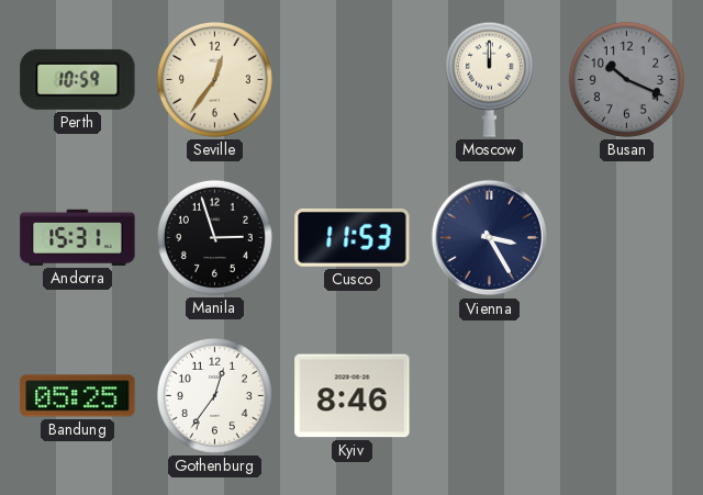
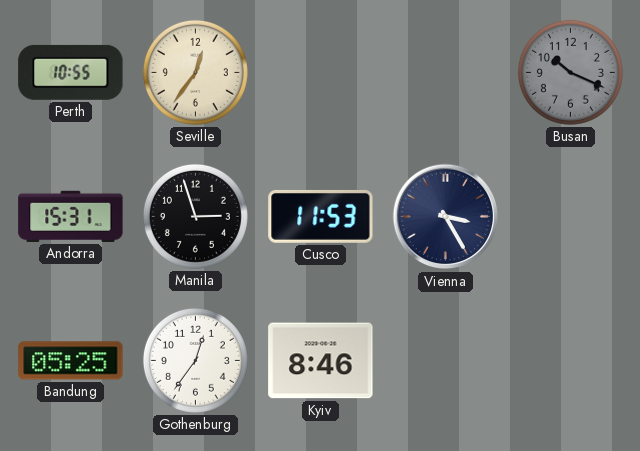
Perth: 10:59 -> 10:55 (71, 72)
Moscow: 12:00 -> none (489, 79)
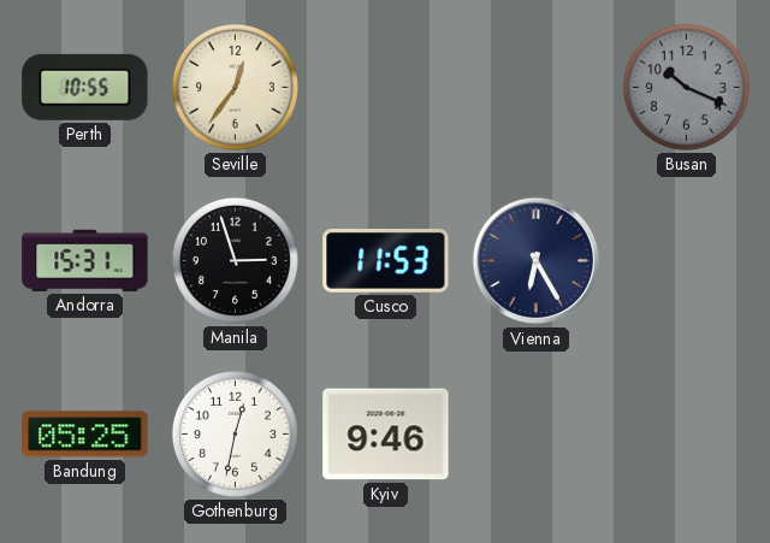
Vienna: 3:25 -> 6:25 (537, 261)
Gothenburg: 12:36 -> 12:32 (235, 433)
Kyiv: 8:46 -> 9:46 (386, 435)
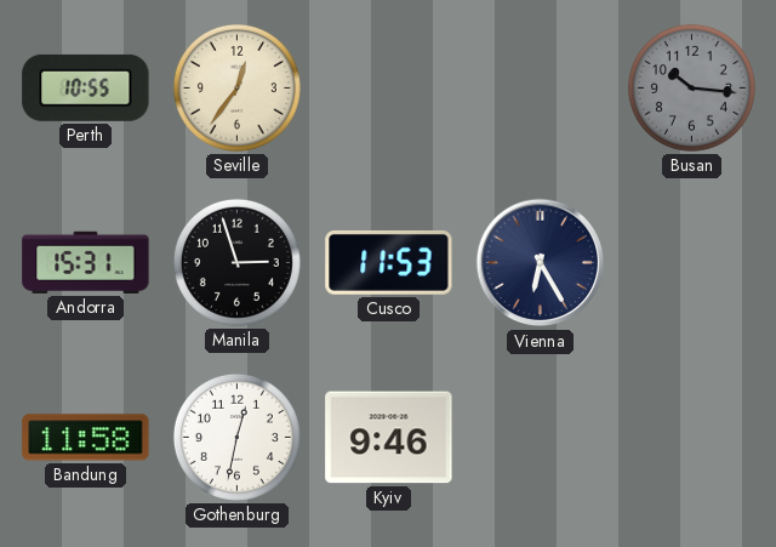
Busan: 10:19 -> 10:16 (691, 87)
Bandung: 05:25 -> 11:58 (86, 438)
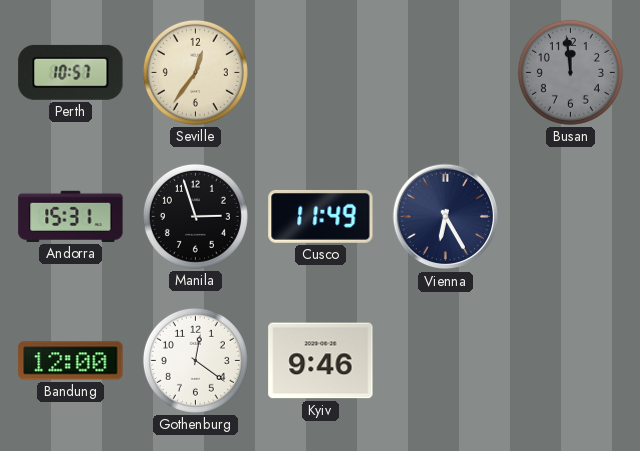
Perth: 10:55 -> 10:57 (71, 72)
Busan: 10:16 -> 11:59 (570, 72)
Cusco: 11:53 -> 11:49 (321, 216)
Bandung: 11:58 -> 12:00 (71, 361)
Gothenburg: 12:32 -> 12:21 (195, 360)
